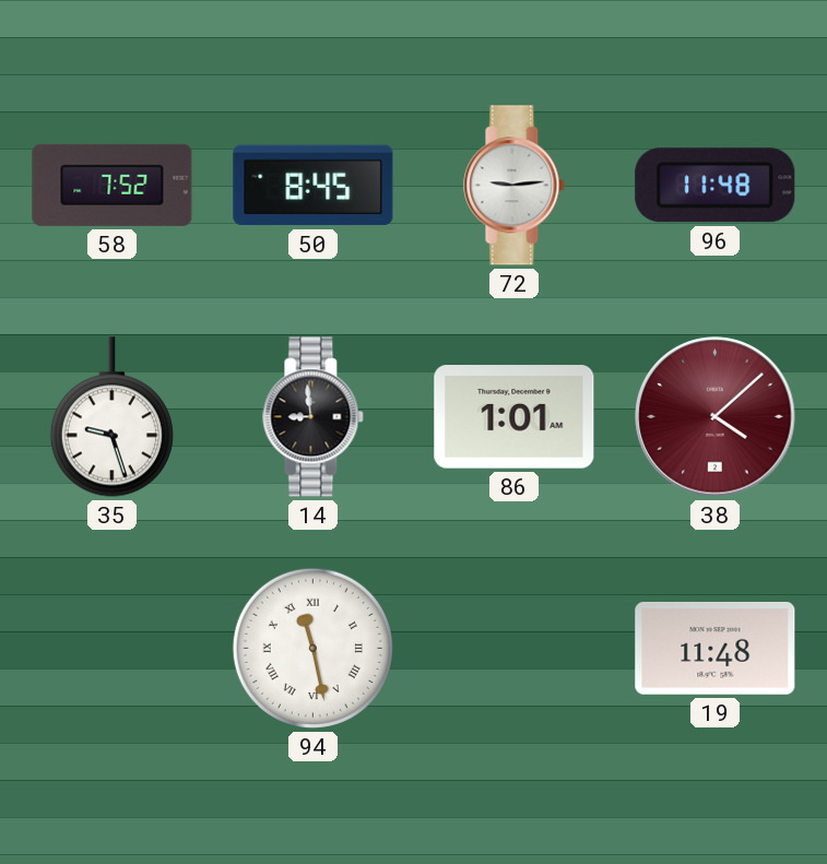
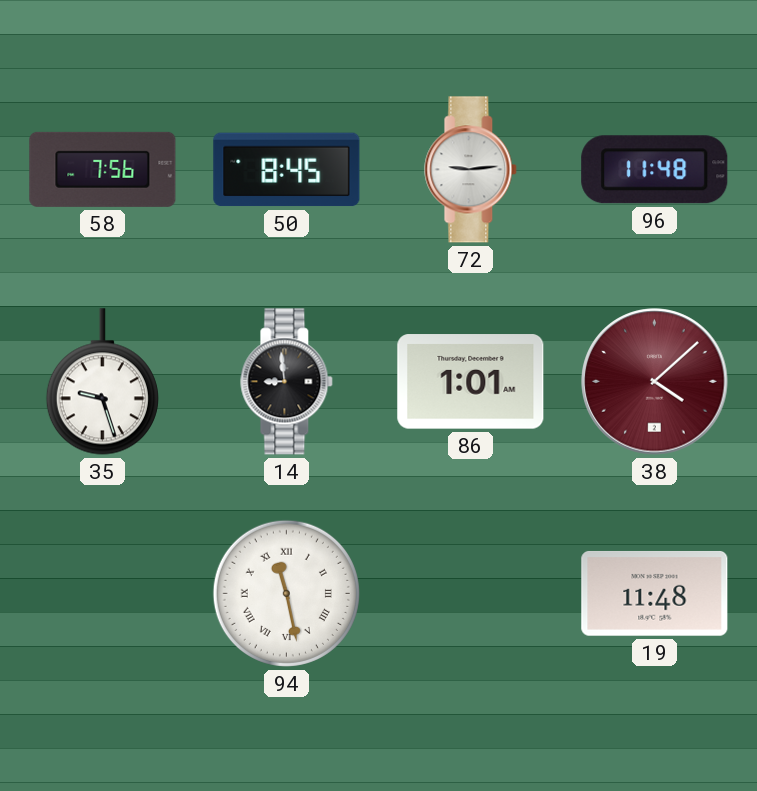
58: 7:52 -> 7:56 (103, 169)
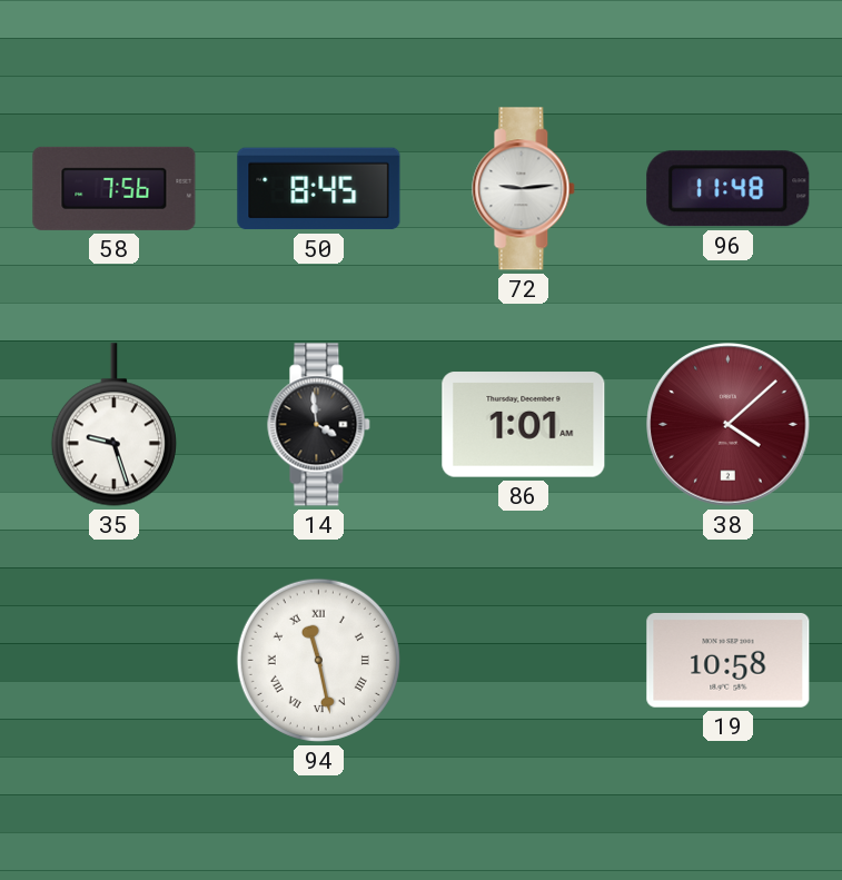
14: 8:59 -> 3:59 (319, 425)
19: 11:48 -> 10:58 (729, 660)
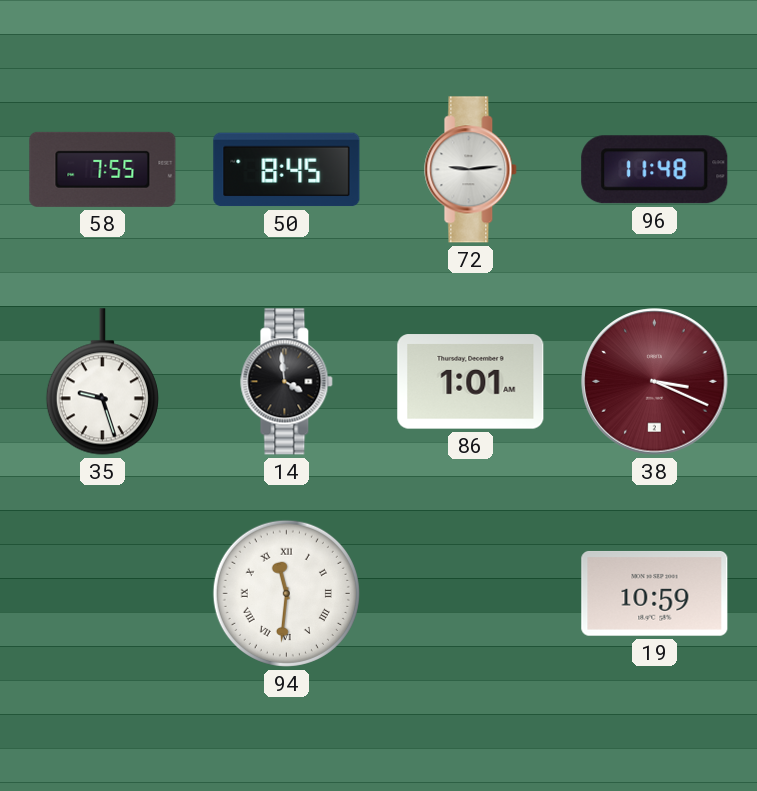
58: 7:56 -> 7:55 (103, 169)
38: 4:08 -> 3:19 (655, 382)
94: 11:28 -> 11:31 (286, 593)
19: 10:58 -> 10:59 (655, 593)
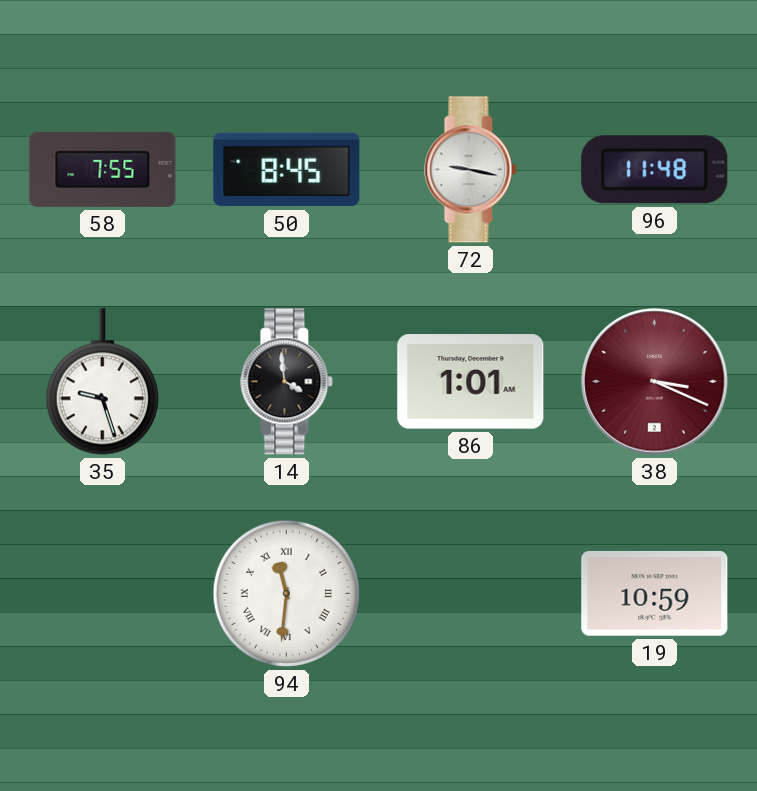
72: 9:14 -> 9:17 (471, 170)
